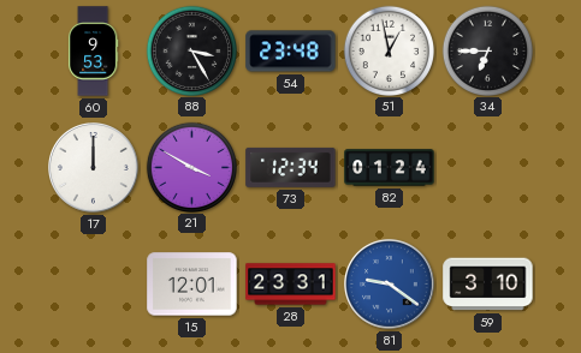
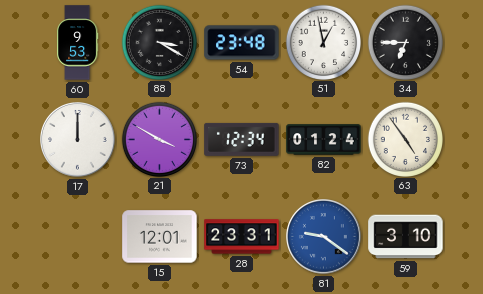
88: 3:25 -> 3:20 (159, 42)
63: none -> 4:54 (405, 139)
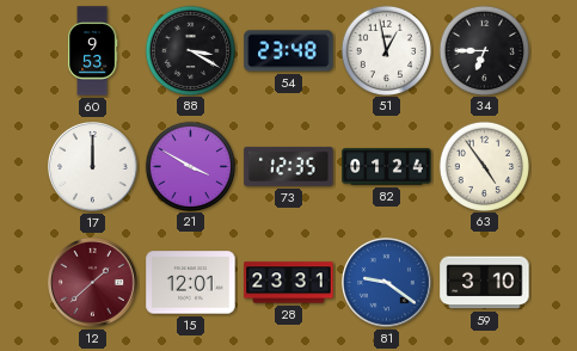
73: 12:34 -> 12:35 (289, 166)
12: none -> 1:38 (93, 283)
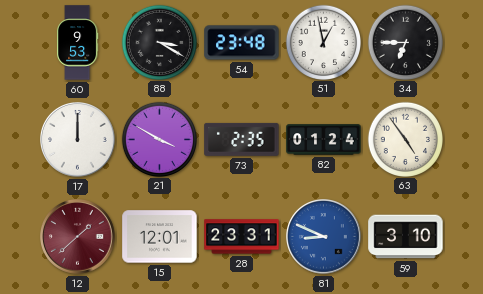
73: 12:35 -> 2:35 (242, 139)
81: 9:21 -> 8:49 (324, 237)
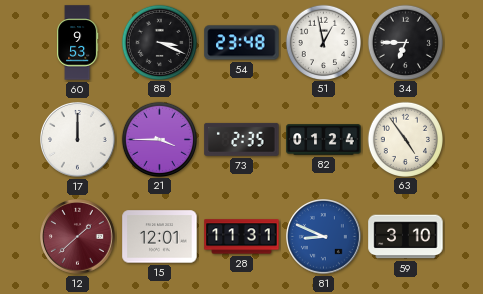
88: 3:20 -> 3:19 (159, 42)
21: 3:50 -> 3:45 (159, 139)
28: 23:31 -> 11:31 (242, 237)
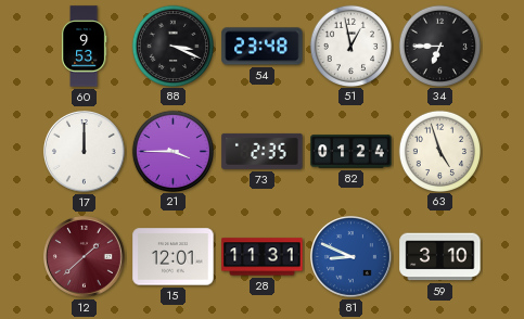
63: 4:54 -> 4:57 (439, 151)
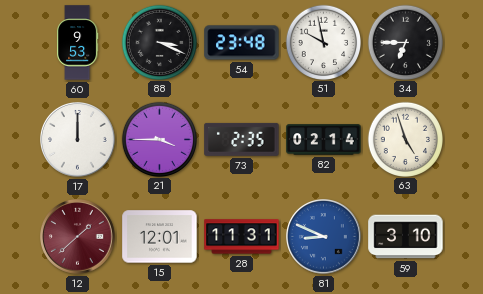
51: 12:58 -> 9:58 (323, 42)
82: 01:24 -> 02:14 (324, 140)
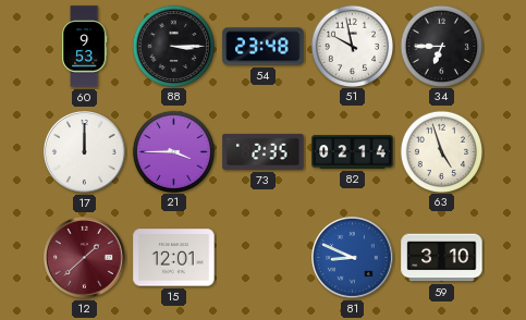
88: 3:19 -> 3:15 (173, 46)
28: 11:31 -> none (242, 237)
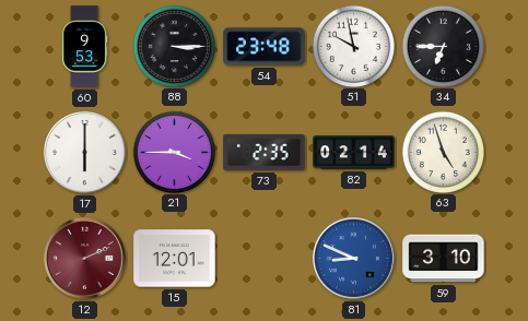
17: 12:00 -> 6:00 (85, 153)
12: 1:38 -> 2:11 (85, 259)
